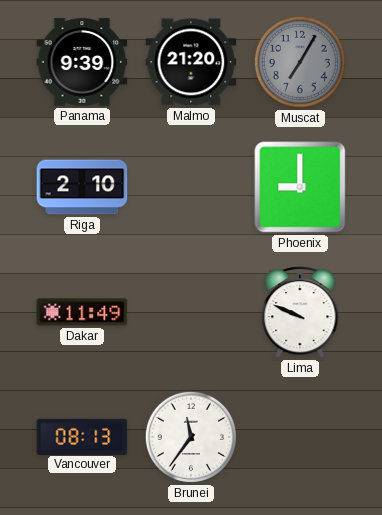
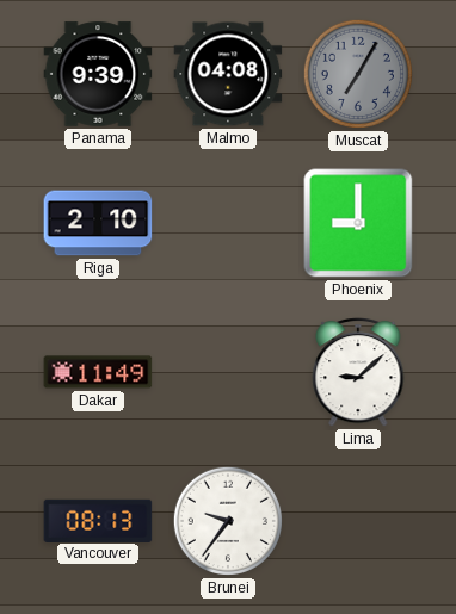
Malmo: 21:20 -> 04:08 (228, 74)
Lima: 9:49 -> 9:08 (358, 372)
Brunei: 11:36 -> 9:36 (228, 521)
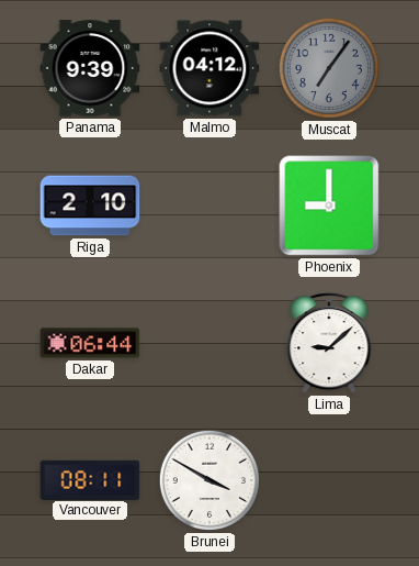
Malmo: 04:08 -> 04:12 (209, 68)
Muscat: 7:05 -> 7:06 (329, 68)
Dakar: 11:49 -> 06:44 (90, 343)
Vancouver: 08:13 -> 08:11 (90, 479)
Brunei: 9:36 -> 3:50 (209, 480)
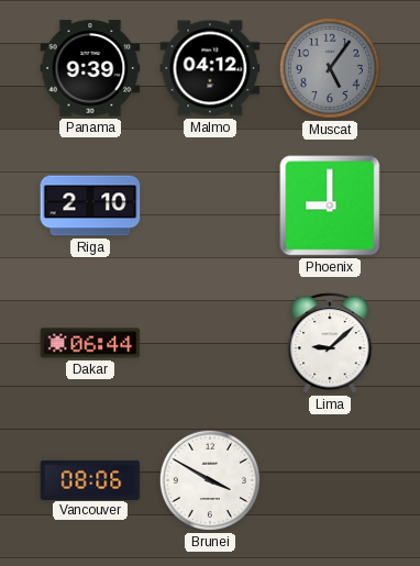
Muscat: 7:06 -> 5:06 (330, 68)
Vancouver: 08:11 -> 08:06 (90, 479)
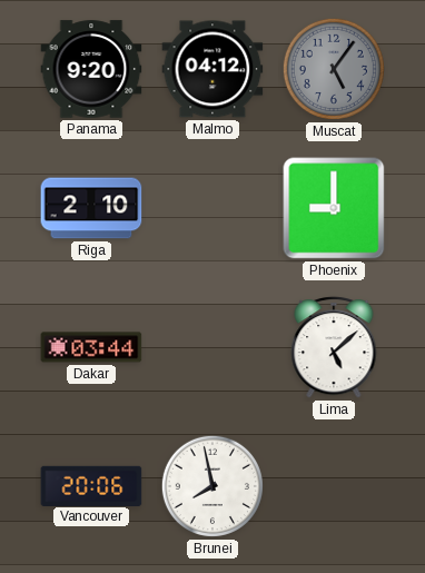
Panama: 9:39 -> 9:20 (91, 69)
Dakar: 06:44 -> 03:44 (91, 347)
Lima: 9:08 -> 5:08 (334, 347)
Vancouver: 08:06 -> 20:06 (91, 485)
Brunei: 3:50 -> 7:58 (212, 486)
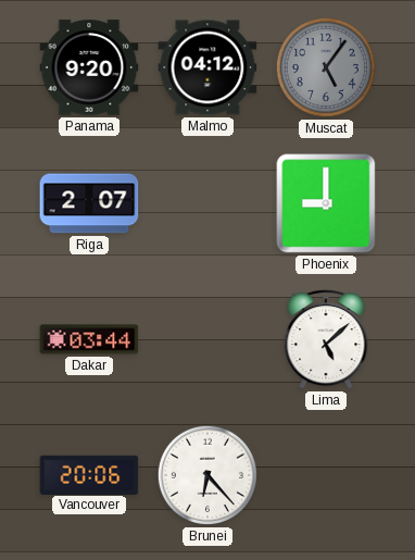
Riga: 2:10 -> 2:07 (89, 203)
Brunei: 7:58 -> 6:23 (207, 475)
